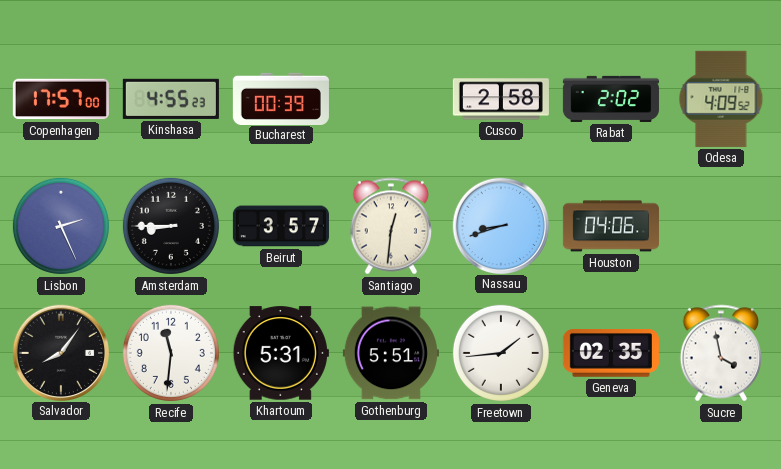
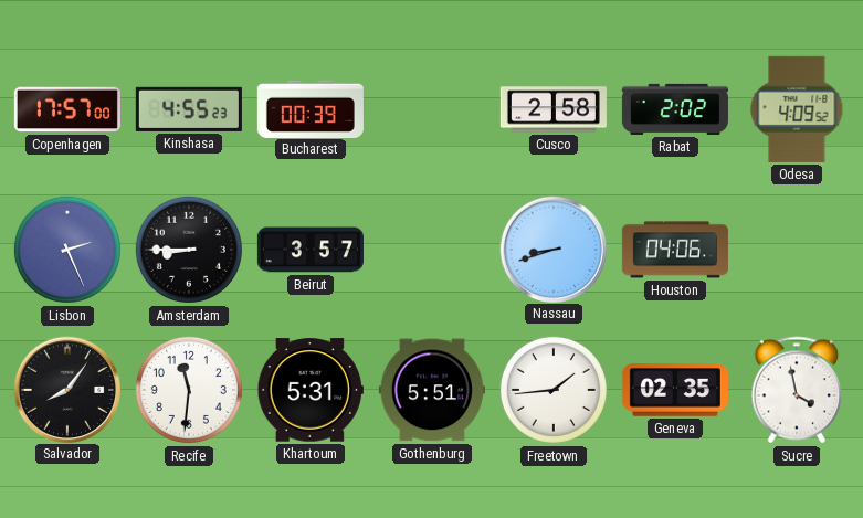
Santiago: 12:31 -> none (390, 226)
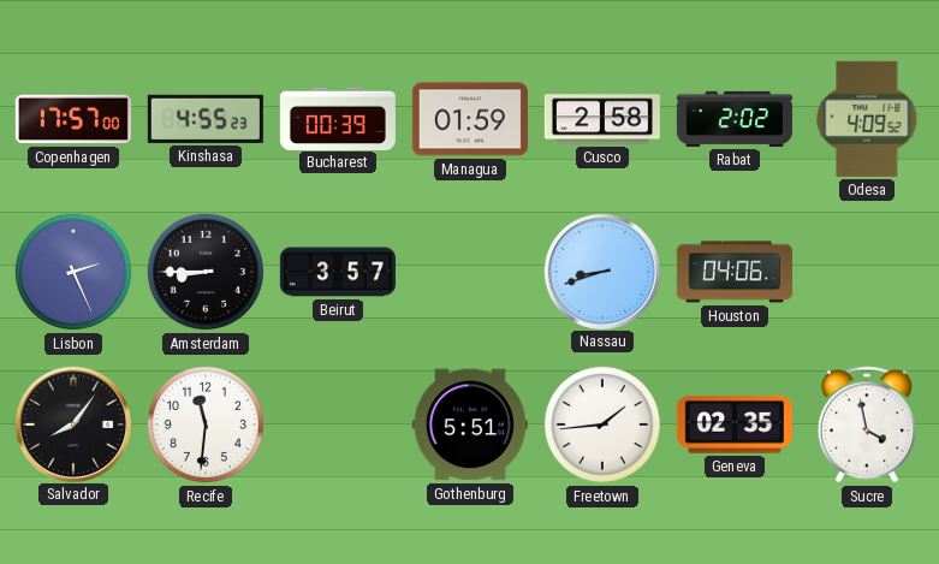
Managua: none -> 01:59 (470, 119)
Khartoum: 5:31 -> none (311, 390)
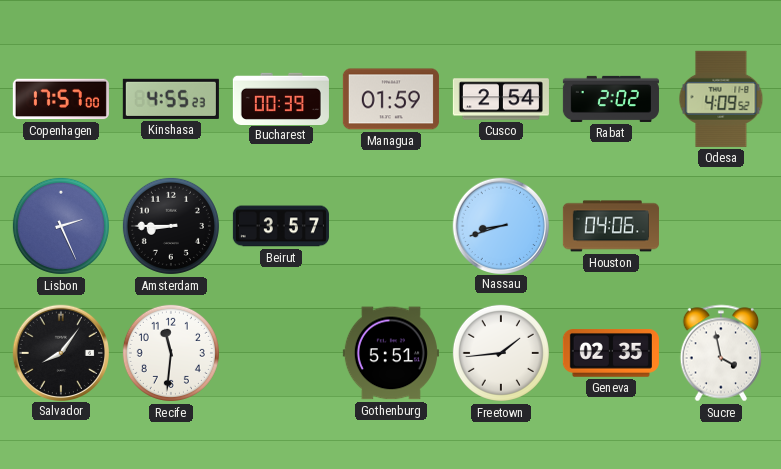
Cusco: 2:58 -> 2:54 (501, 99)
